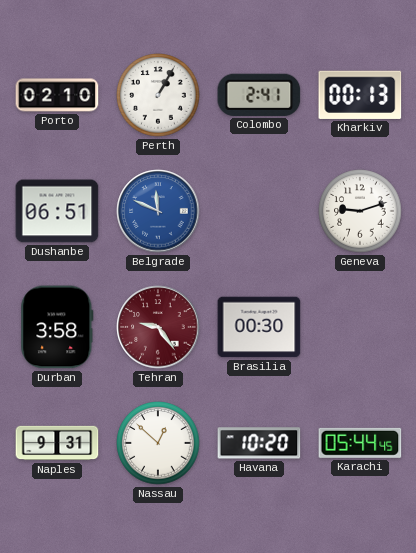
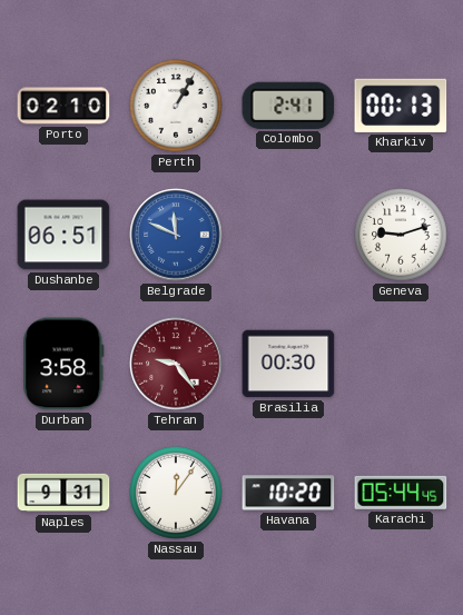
Nassau: 12:52 -> 12:06 (176, 493)
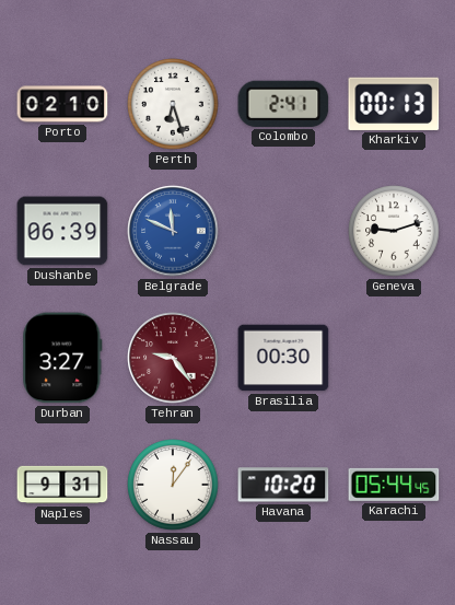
Perth: 1:05 -> 6:27 (173, 104)
Dushanbe: 06:51 -> 06:39 (62, 231)
Durban: 3:58 -> 3:27 (62, 358)
